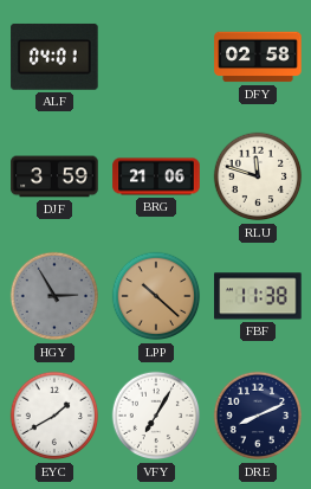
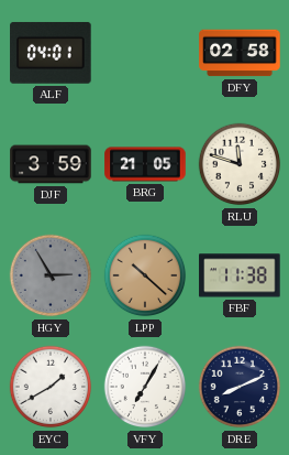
BRG: 21:06 -> 21:05 (145, 164)
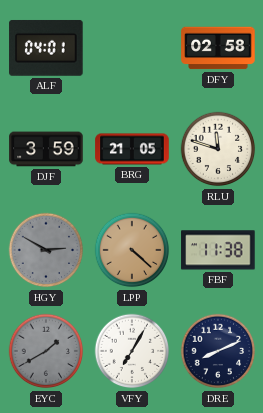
HGY: 2:55 -> 2:50 (46, 250)
LPP: 10:22 -> 4:22 (132, 250)
EYC dial: white -> grey (46, 351)
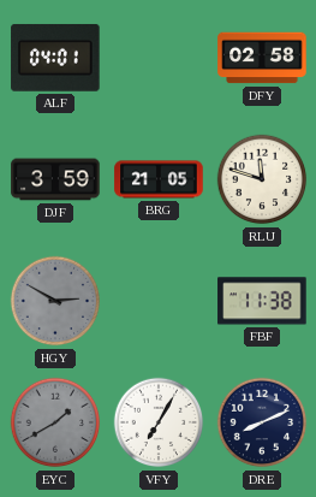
LPP: 4:22 -> none (132, 250)
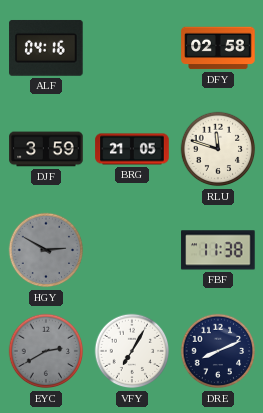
ALF: 04:01 -> 04:16 (46, 48)
EYC: 1:40 -> 2:40 (46, 351)
